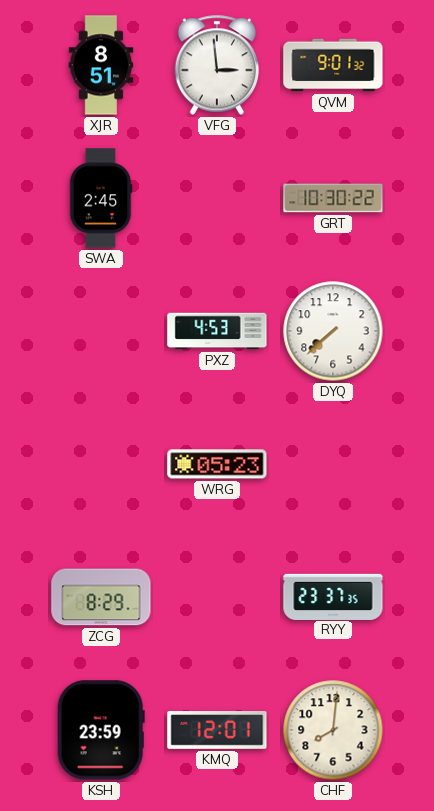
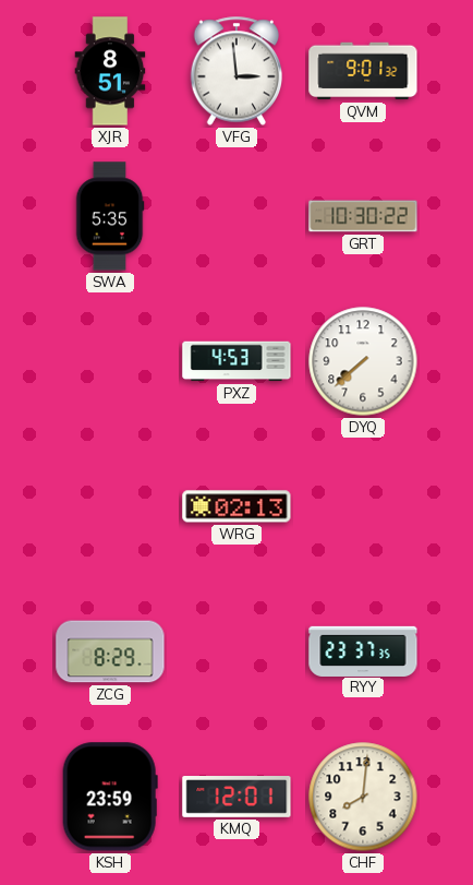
SWA: 2:45 -> 5:35 (110, 216)
WRG: 05:23 -> 02:13 (237, 506)
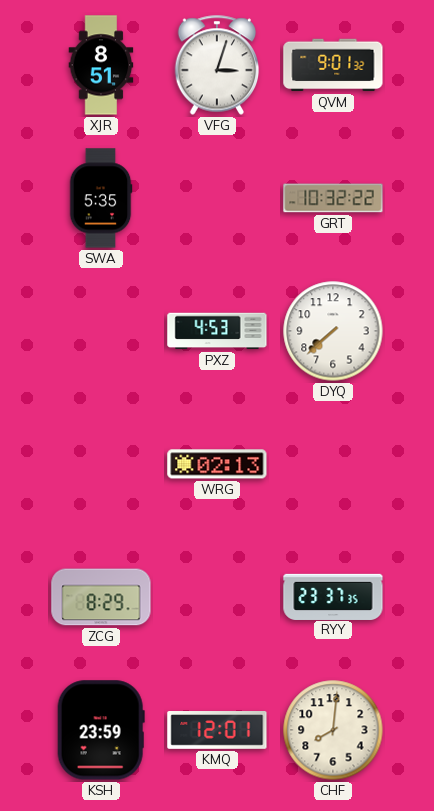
VFG: 2:59 -> 3:03 (217, 65)
GRT: 10:30 -> 10:32 (333, 198)
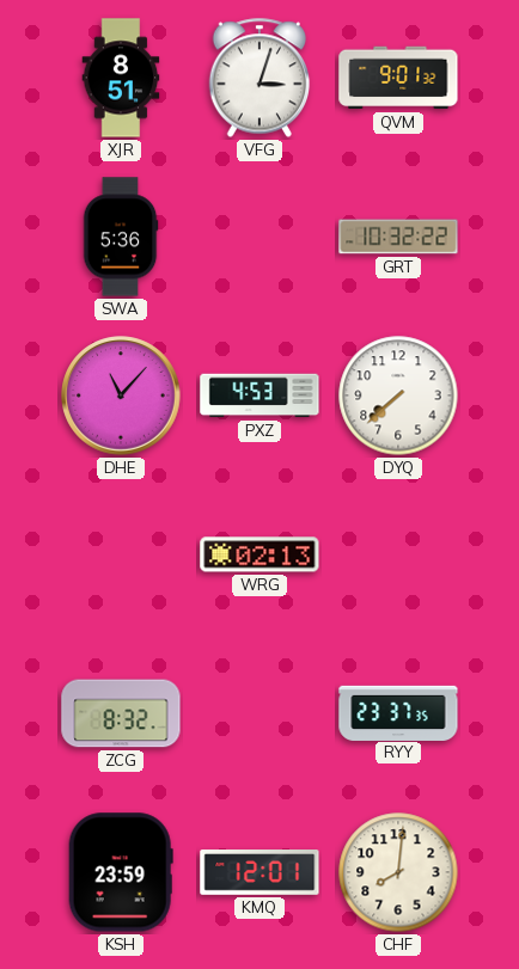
SWA: 5:35 -> 5:36 (121, 237)
DHE: none -> 11:07 (121, 395)
ZCG: 8:29 -> 8:32 (121, 713)
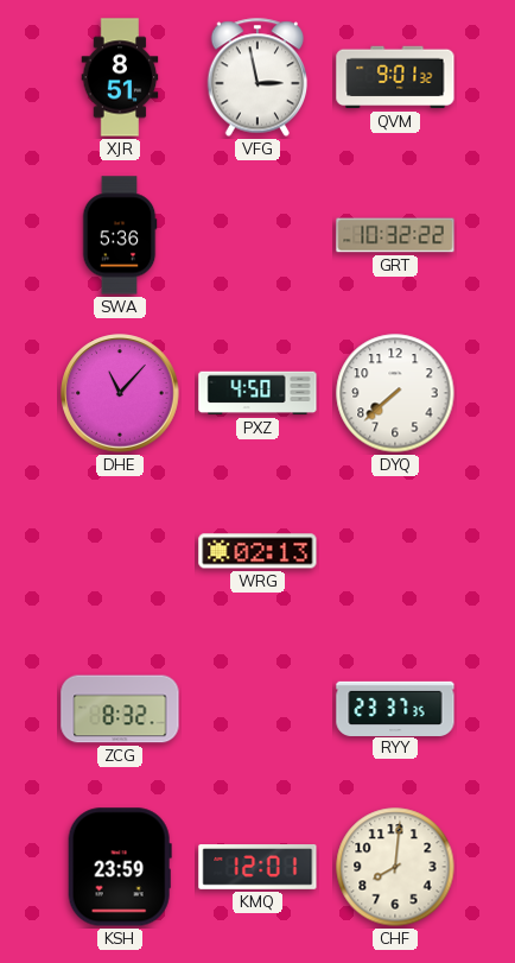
VFG: 3:03 -> 2:58 (257, 77)
PXZ: 4:53 -> 4:50 (257, 393)
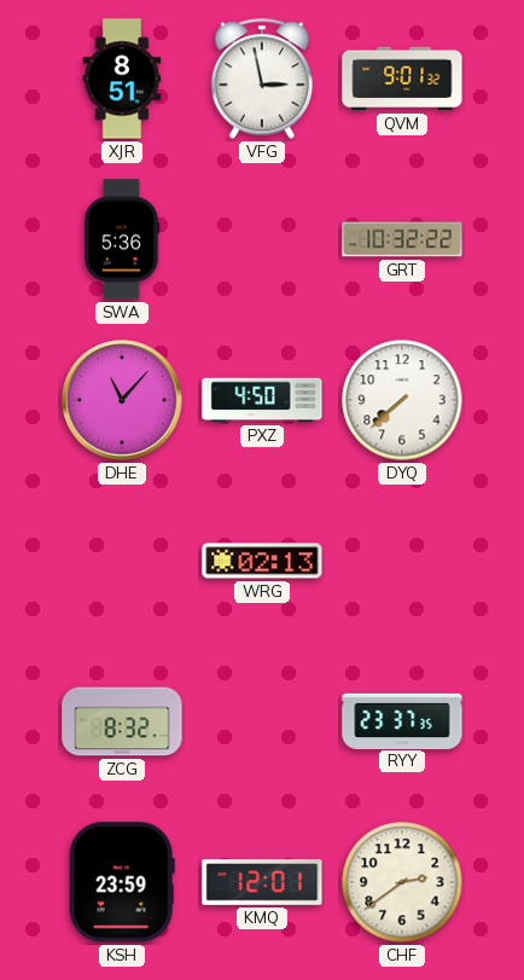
CHF: 8:01 -> 2:39 (402, 882)
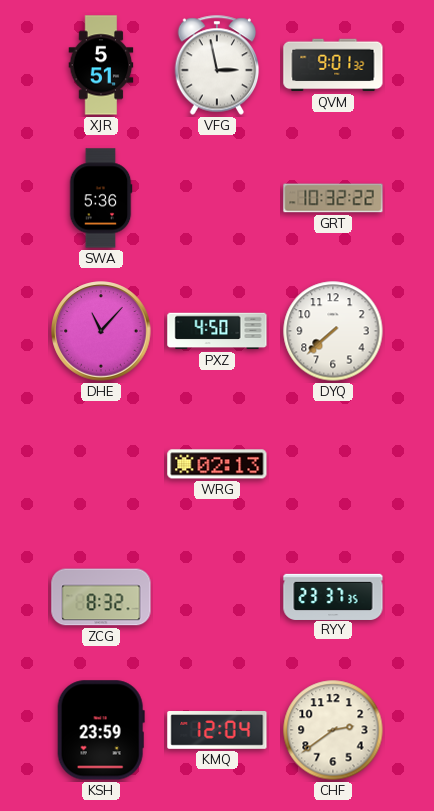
XJR: 8:51 -> 5:51 (101, 65)
KMQ: 12:01 -> 12:04 (217, 731)
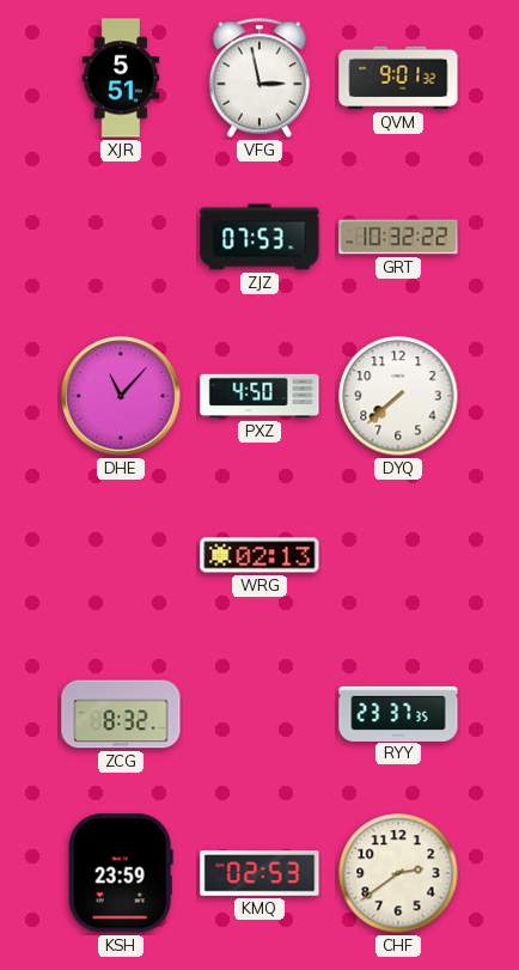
SWA: 5:36 -> none (101, 198)
ZJZ: none -> 07:53 (259, 237)
KMQ: 12:04 -> 02:53 (259, 874)
